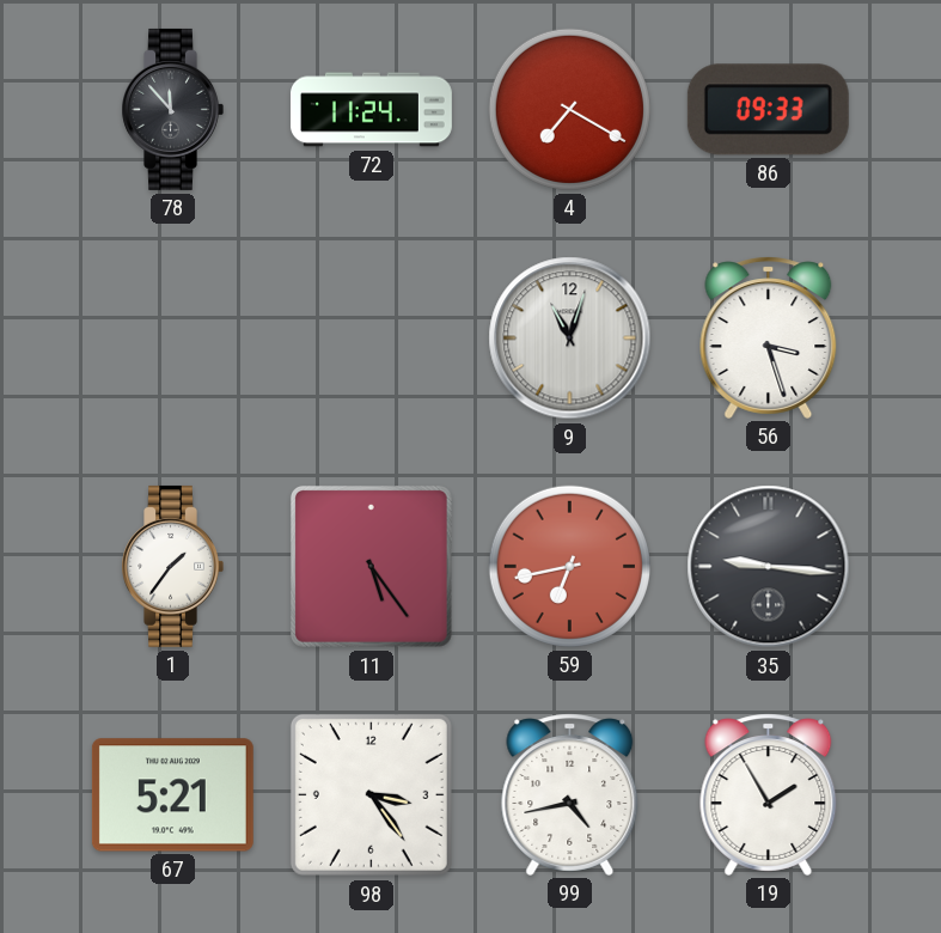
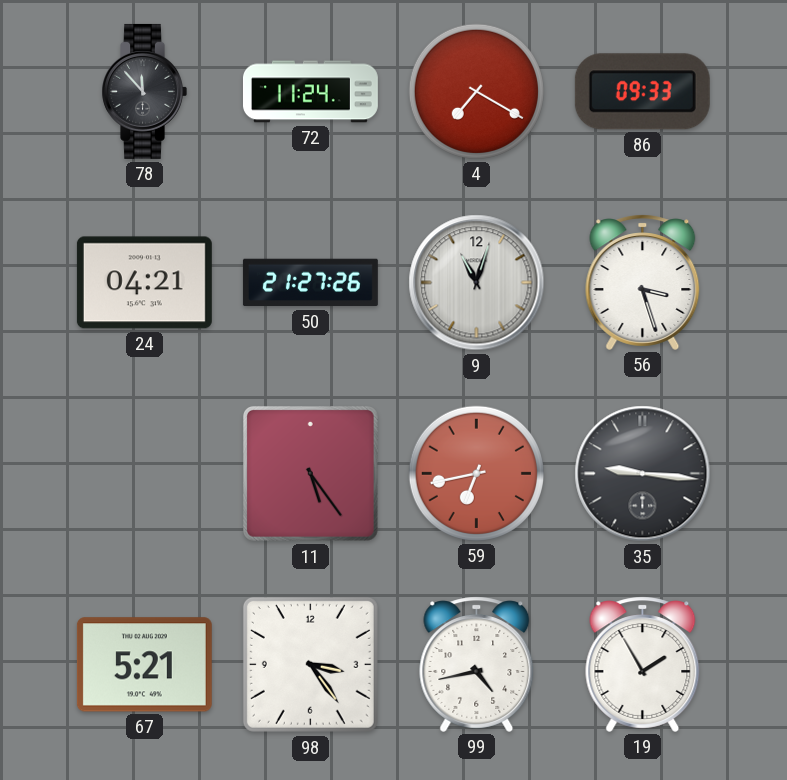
24: none -> 04:21 (144, 283)
50: none -> 21:27 (310, 283)
1: 1:36 -> none (172, 566)
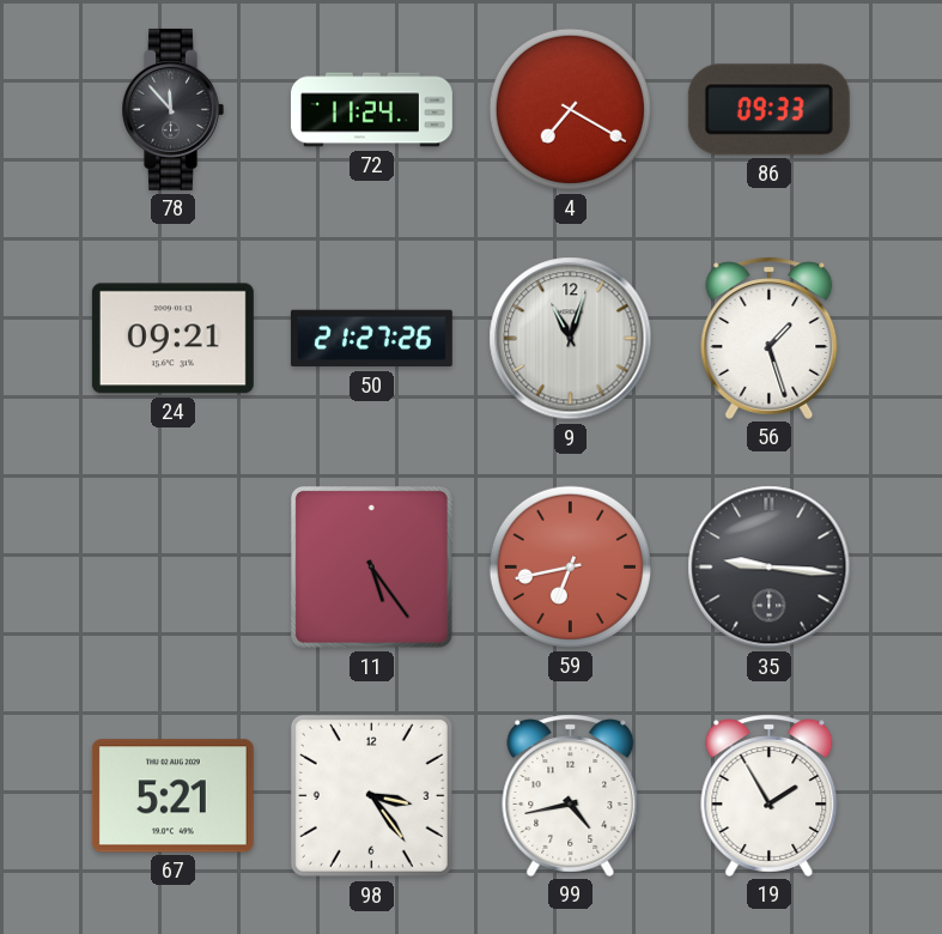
24: 04:21 -> 09:21 (172, 339)
56: 3:27 -> 1:27 (770, 338)
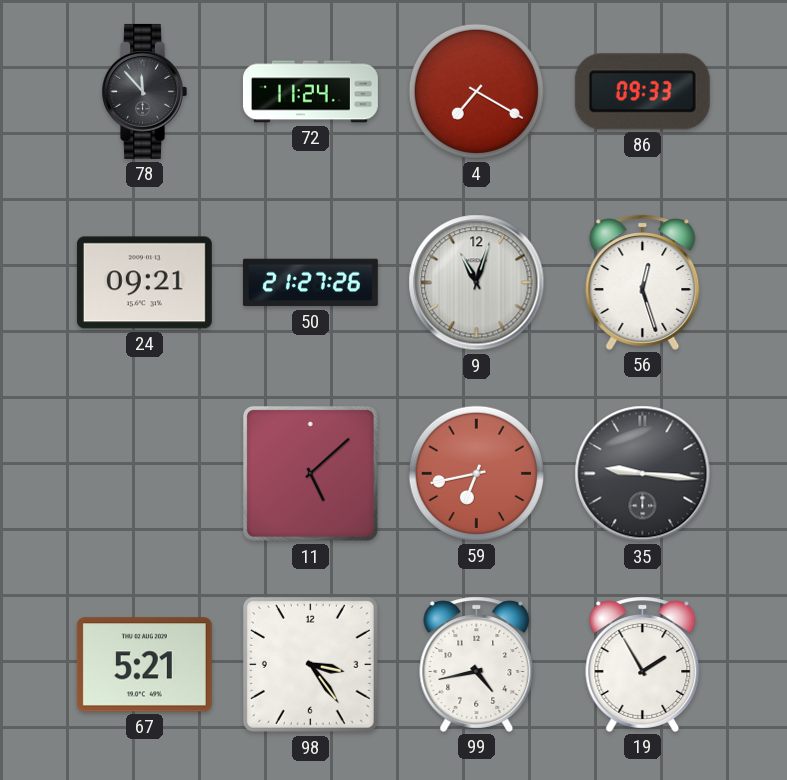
56: 1:27 -> 12:27 (643, 282)
11: 5:24 -> 5:08 (310, 473)
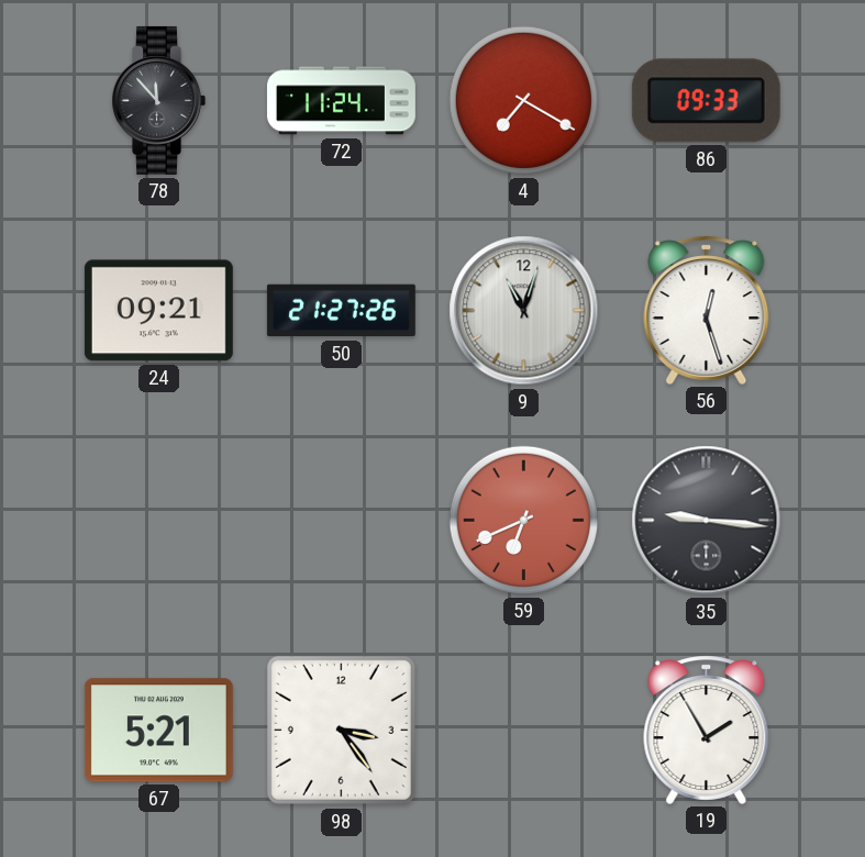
11: 5:08 -> none (310, 473)
59: 6:43 -> 6:41 (523, 520)
99: 4:43 -> none (477, 664)
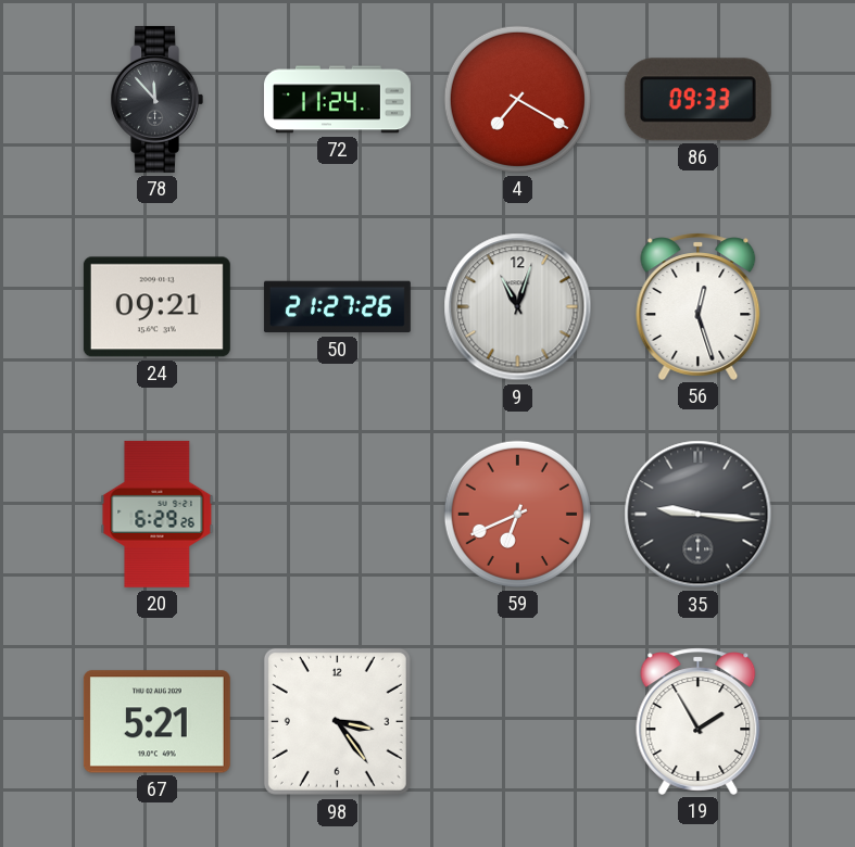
20: none -> 6:29 (158, 514)
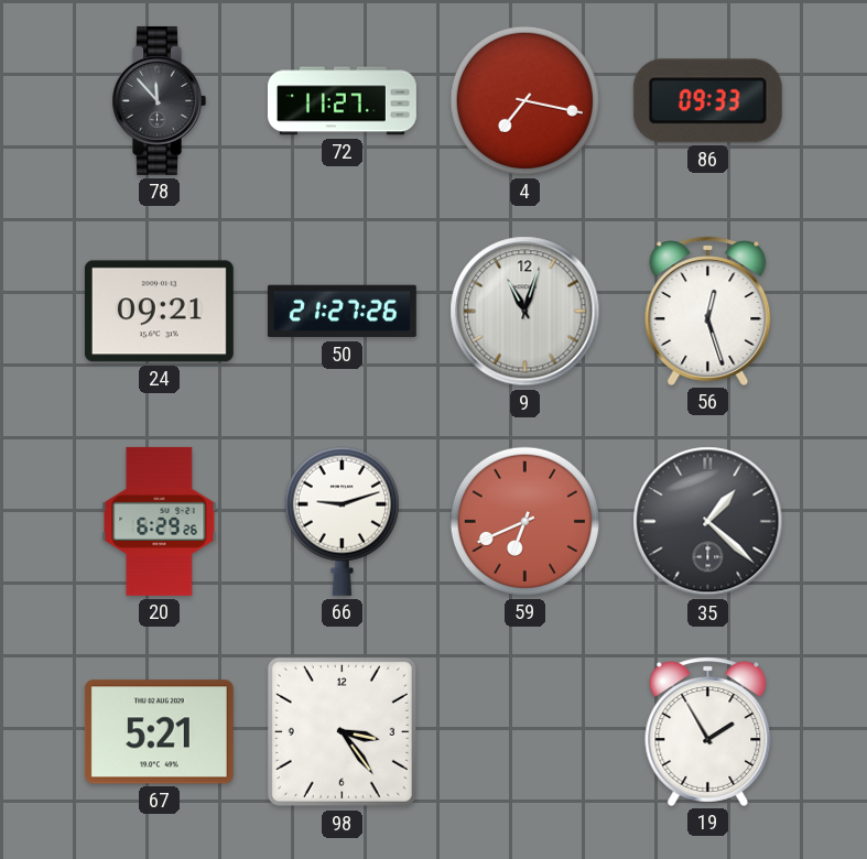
72: 11:24 -> 11:27 (342, 101)
4: 7:20 -> 7:17 (524, 100)
66: none -> 9:12 (342, 521)
35: 9:16 -> 1:22 (708, 522)
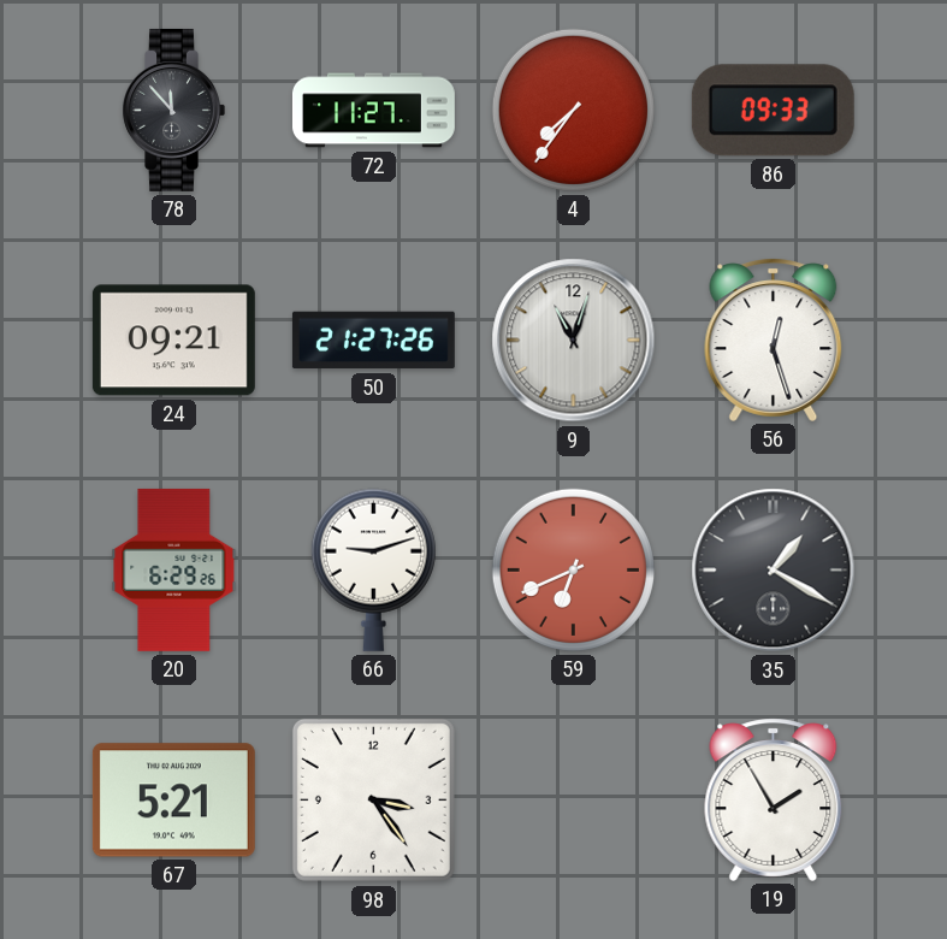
4: 7:17 -> 7:36 (573, 110)
35: 1:22 -> 1:20 (774, 571)
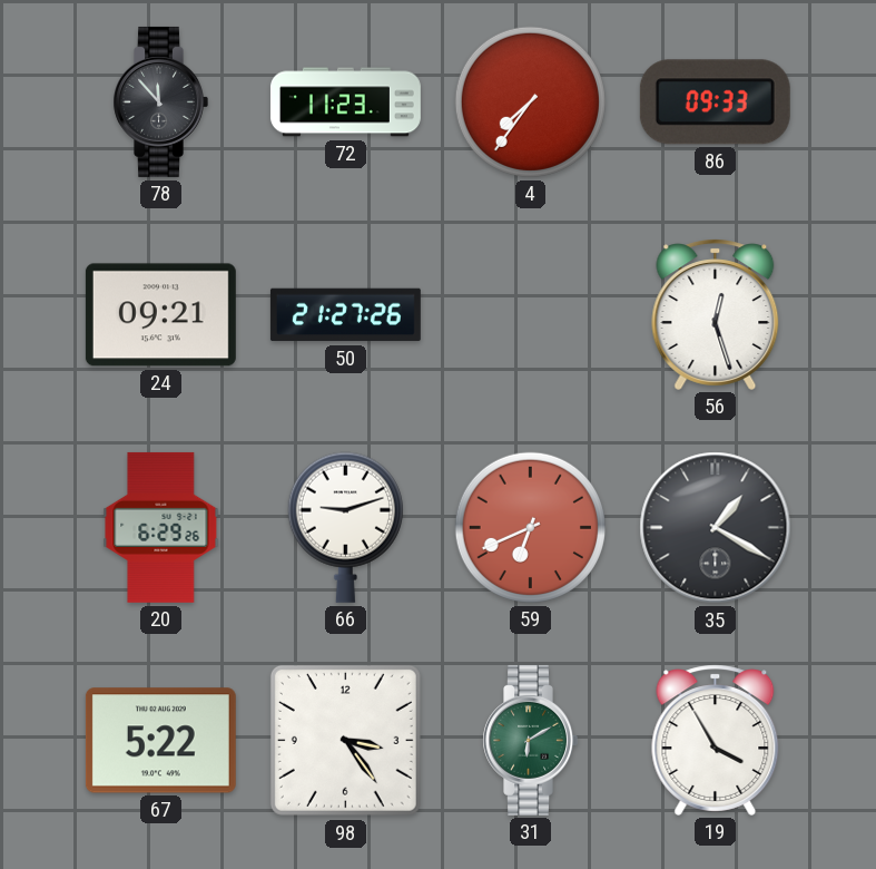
72: 11:27 -> 11:23 (345, 102)
9: 11:03 -> none (574, 341)
67: 5:21 -> 5:22 (160, 741)
31: none -> 6:10 (530, 740)
19: 1:55 -> 3:55 (716, 740)
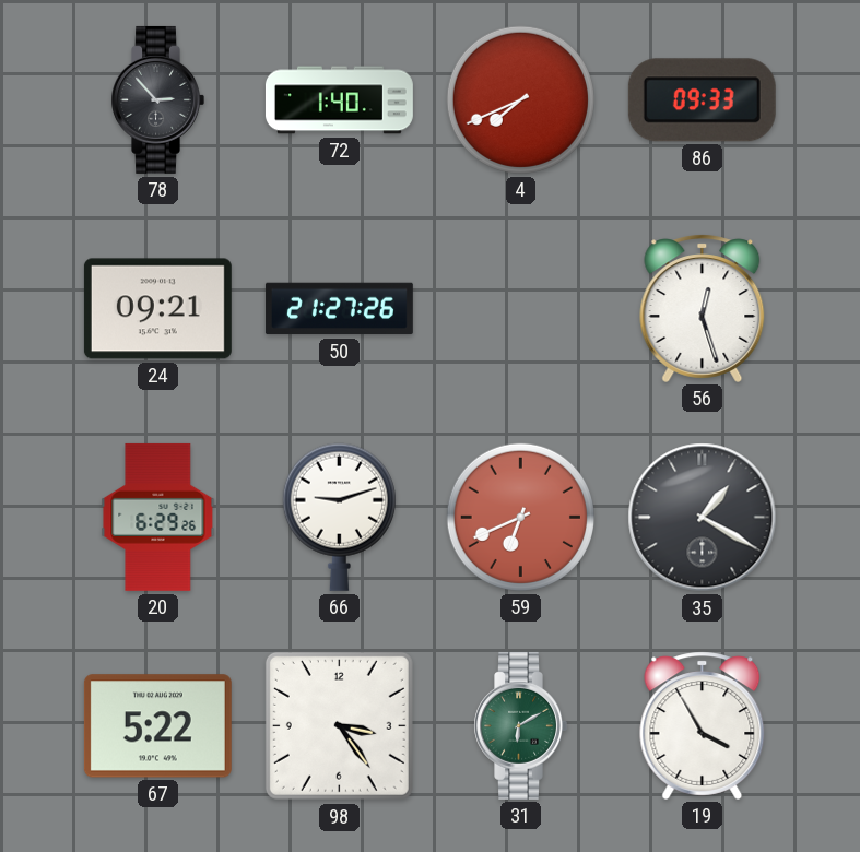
78: 11:53 -> 2:53 (157, 99)
72: 11:23 -> 1:40 (339, 100)
4: 7:36 -> 7:41 (520, 99)
